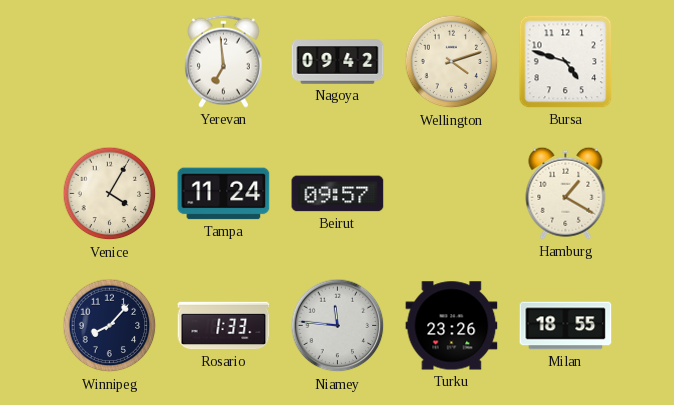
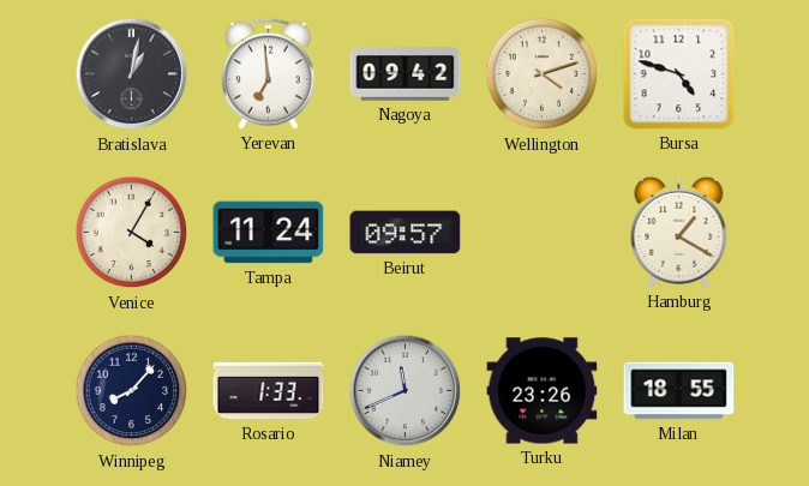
Bratislava: none -> 1:02 (132, 74)
Niamey: 11:46 -> 11:41 (406, 391)
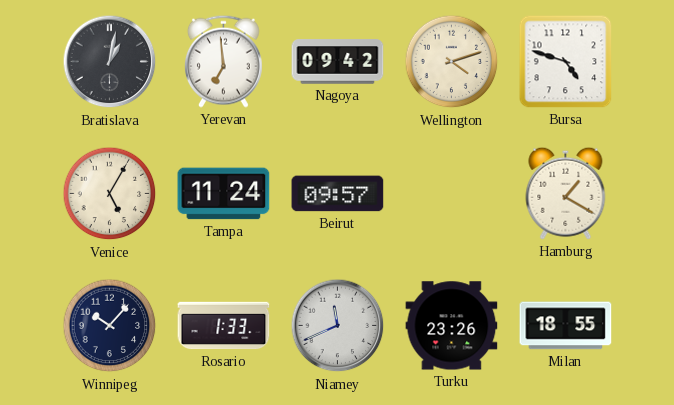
Venice: 4:05 -> 5:05 (110, 194)
Winnipeg: 8:07 -> 10:07 (110, 326)
